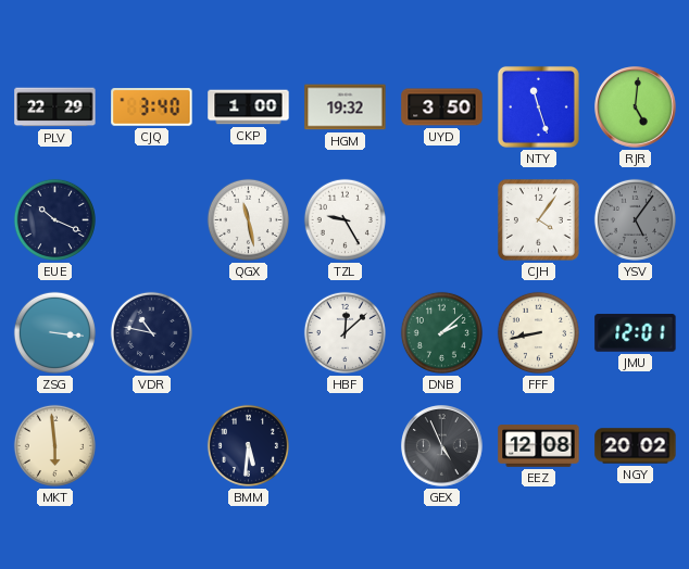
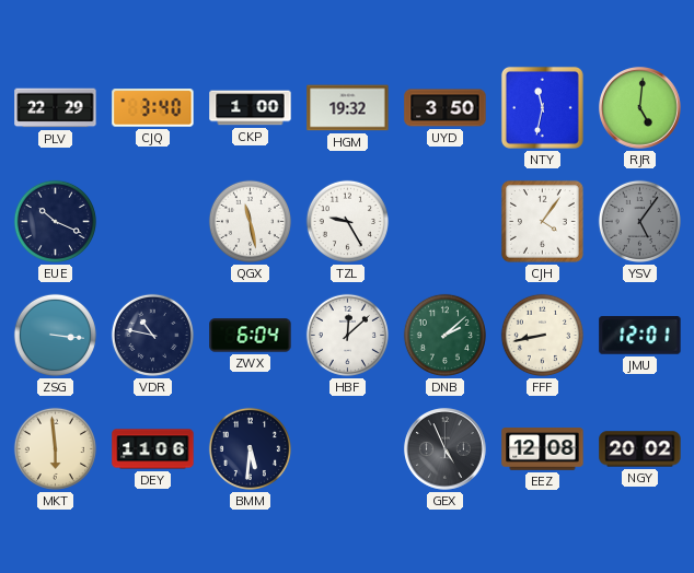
NTY: 11:27 -> 11:32 (542, 107)
ZWX: none -> 6:04 (251, 336)
DEY: none -> 11:06 (153, 449)
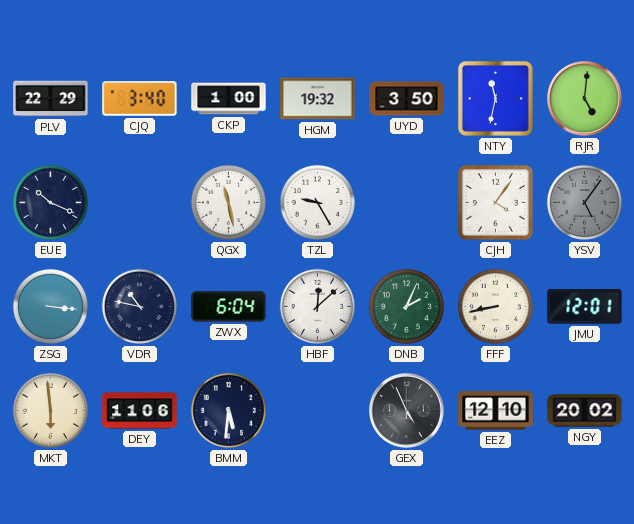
DNB: 2:08 -> 2:04 (406, 306)
EEZ: 12:08 -> 12:10 (496, 411)
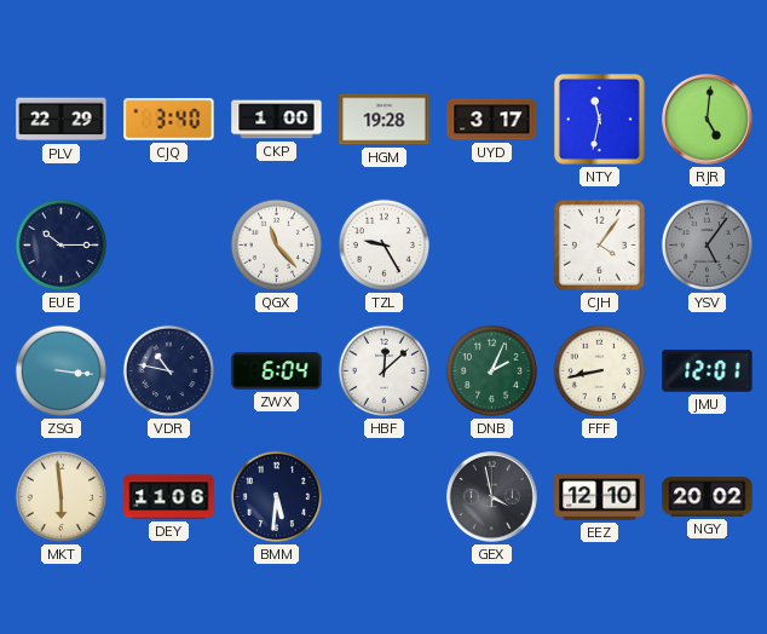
HGM: 19:32 -> 19:28 (385, 120)
UYD: 3:50 -> 3:17 (492, 120)
EUE: 10:19 -> 10:15 (60, 244)
QGX: 11:28 -> 11:23 (276, 244)
GEX: 4:56 -> 3:58 (492, 497)
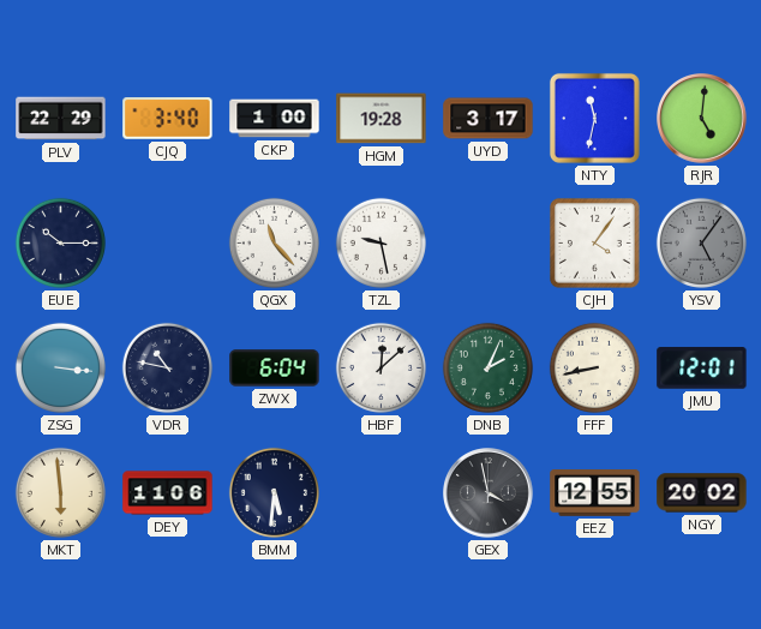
TZL: 9:25 -> 9:28 (380, 242)
EEZ: 12:10 -> 12:55 (595, 493)
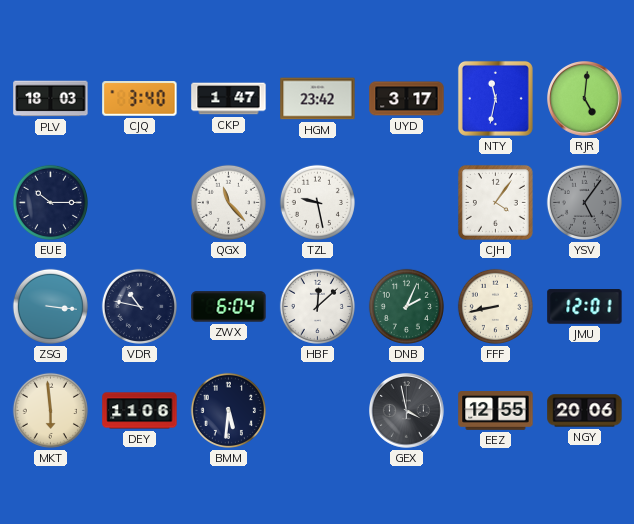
PLV: 22:29 -> 18:03 (51, 99)
CKP: 1:00 -> 1:47 (229, 99)
HGM: 19:28 -> 23:42 (318, 99)
NGY: 20:02 -> 20:06 (585, 411)
